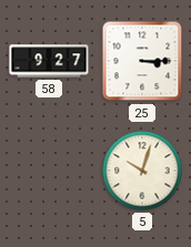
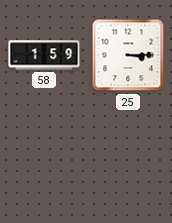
58: 9:27 -> 1:59 (44, 55)
5: 10:03 -> none (142, 171)
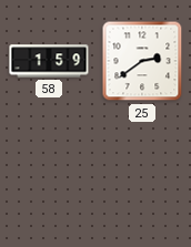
25: 3:15 -> 2:39 (142, 61)
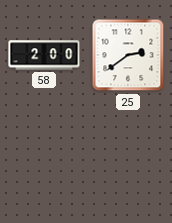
58: 1:59 -> 2:00 (44, 55)
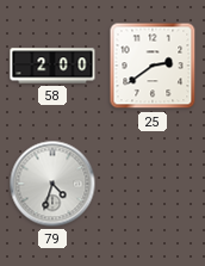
79: none -> 4:33 (52, 184)
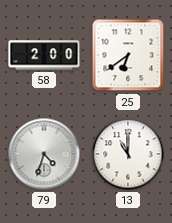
25: 2:39 -> 6:39 (128, 55)
13: none -> 11:00 (128, 154)
